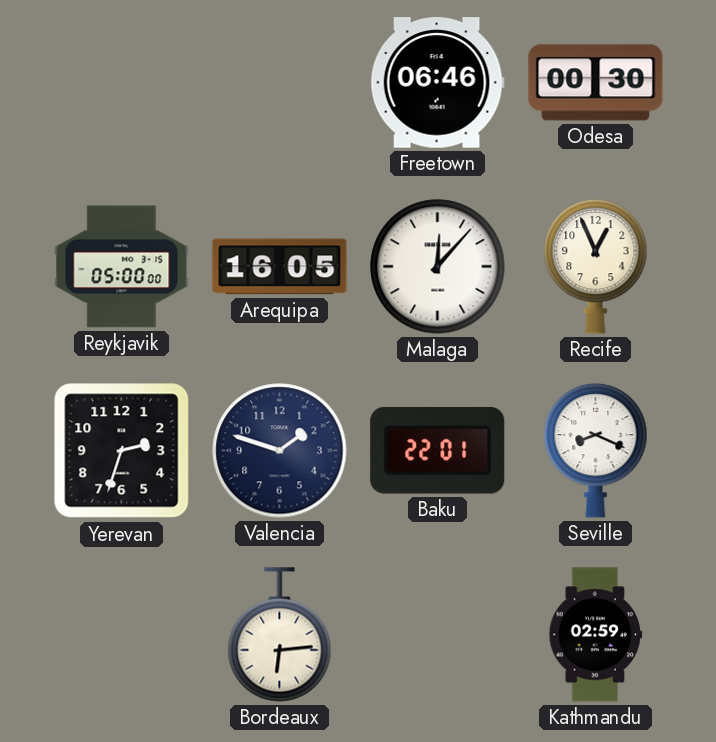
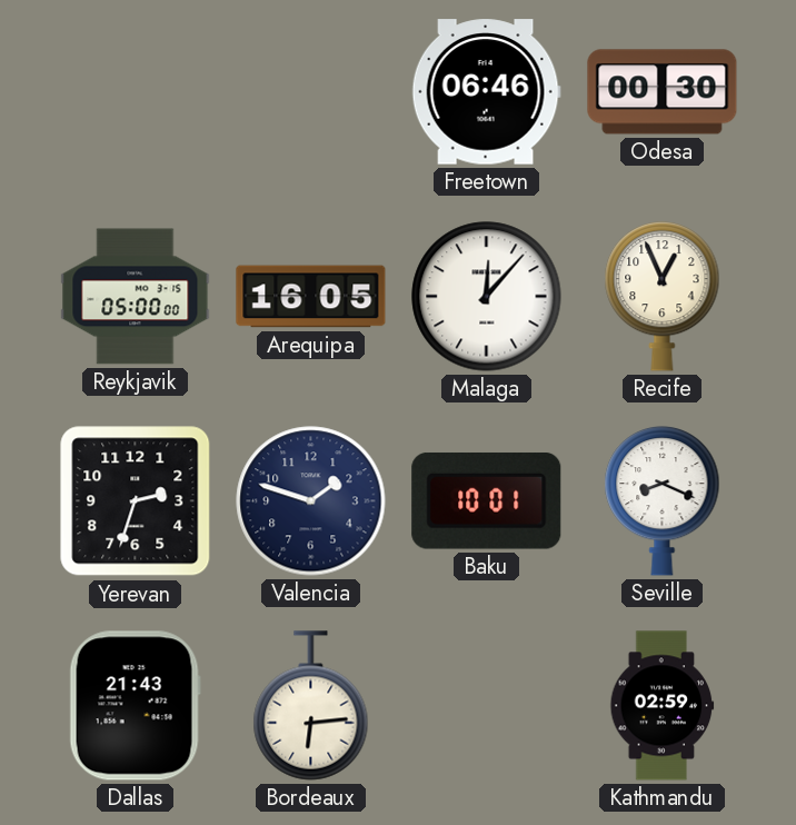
Baku: 22:01 -> 10:01 (487, 500)
Dallas: none -> 21:43 (135, 706)
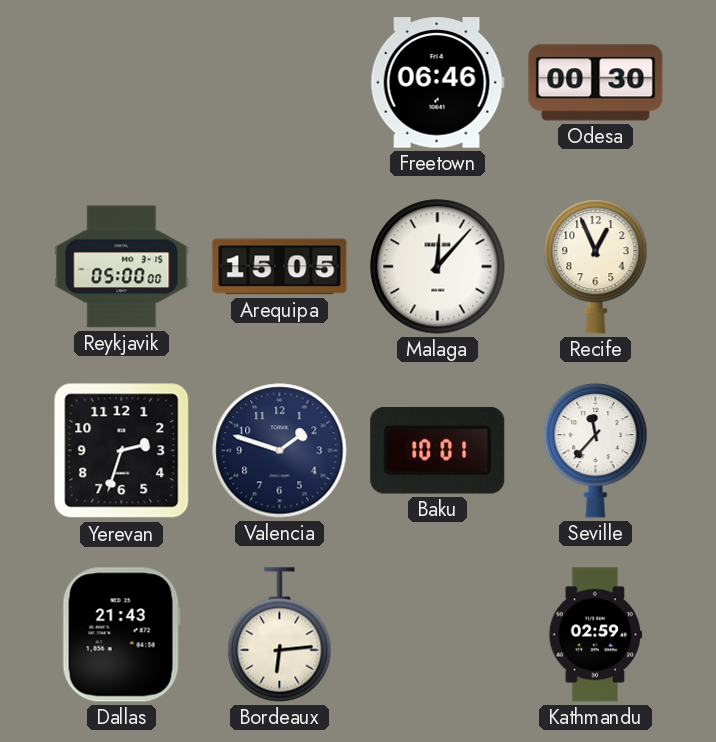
Arequipa: 16:05 -> 15:05 (280, 267)
Seville: 8:19 -> 11:37 (596, 451)
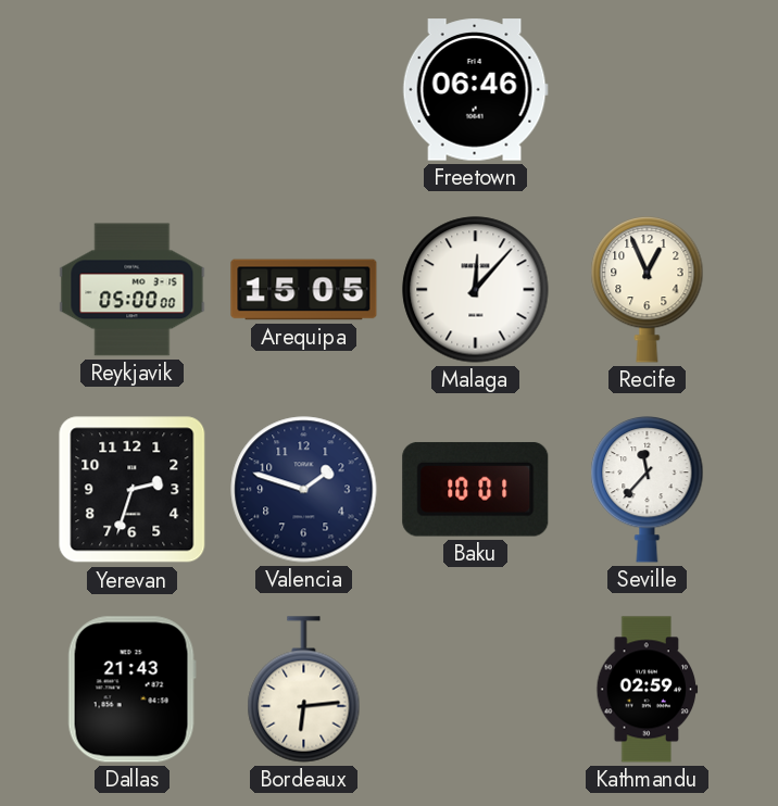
Odesa: 00:30 -> none (596, 83)
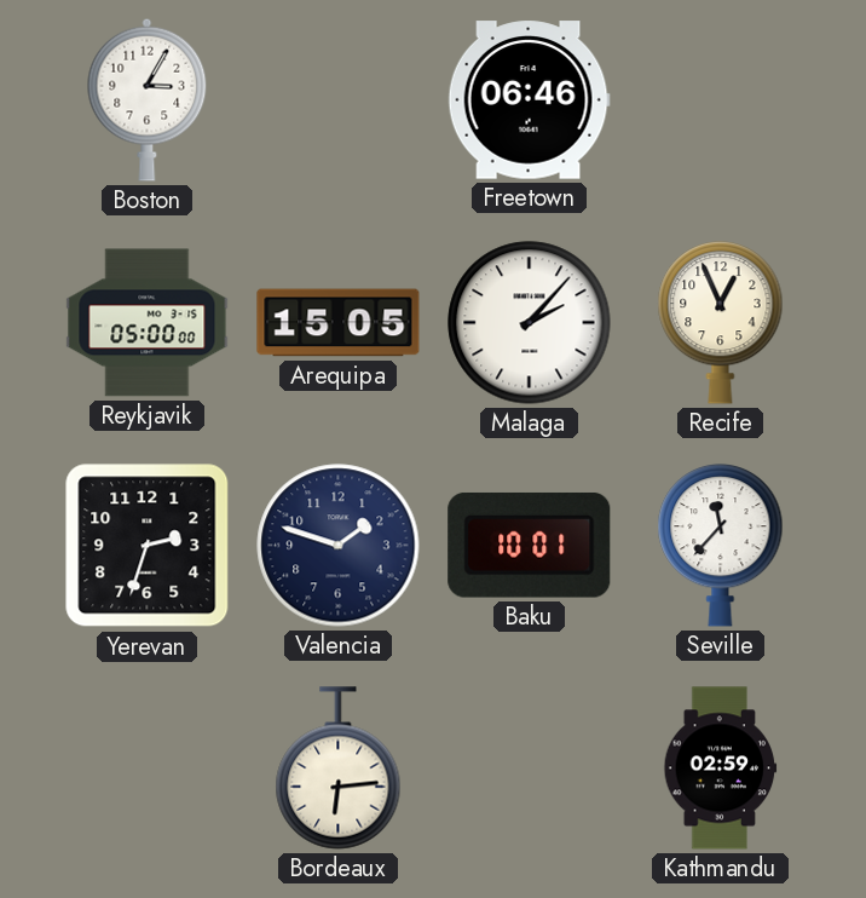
Boston: none -> 3:05 (148, 99)
Malaga: 12:07 -> 2:07 (530, 323)
Dallas: 21:43 -> none (131, 690)
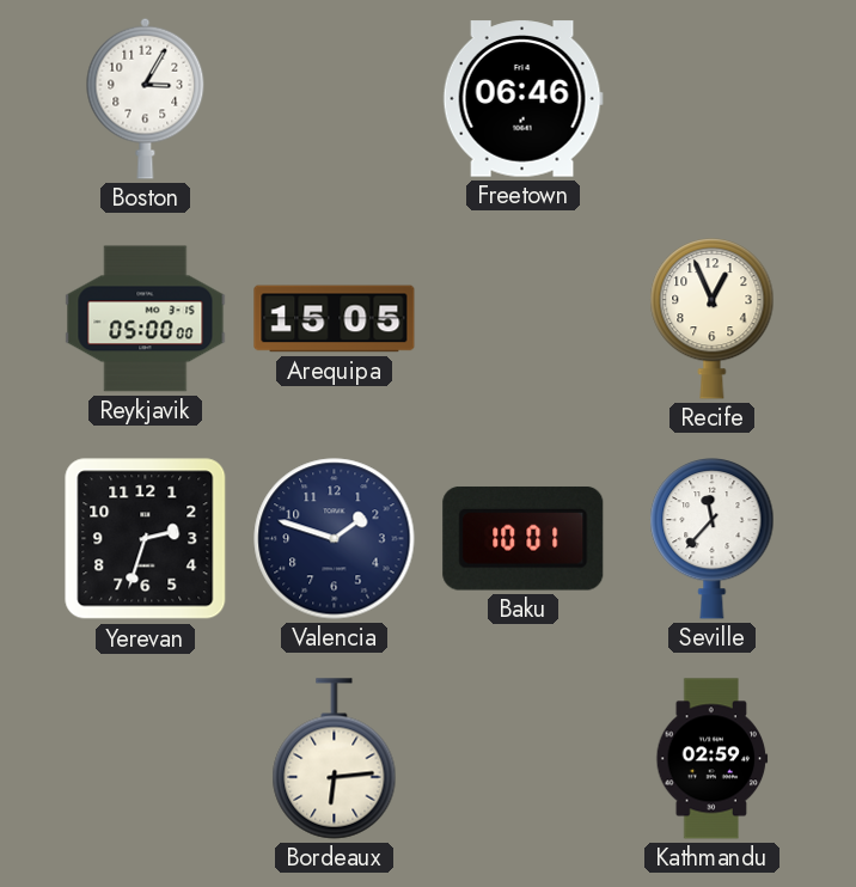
Malaga: 2:07 -> none (530, 323)
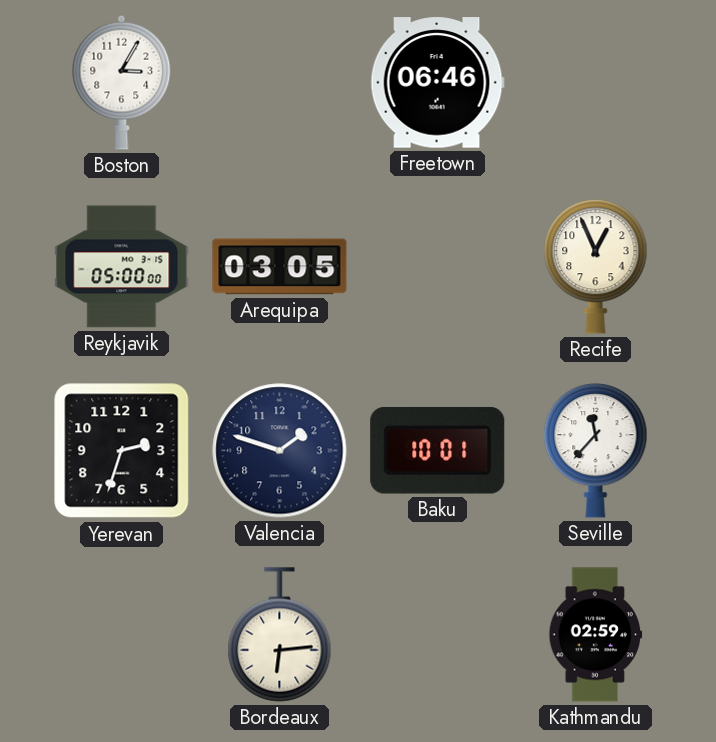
Arequipa: 15:05 -> 03:05 (280, 267)
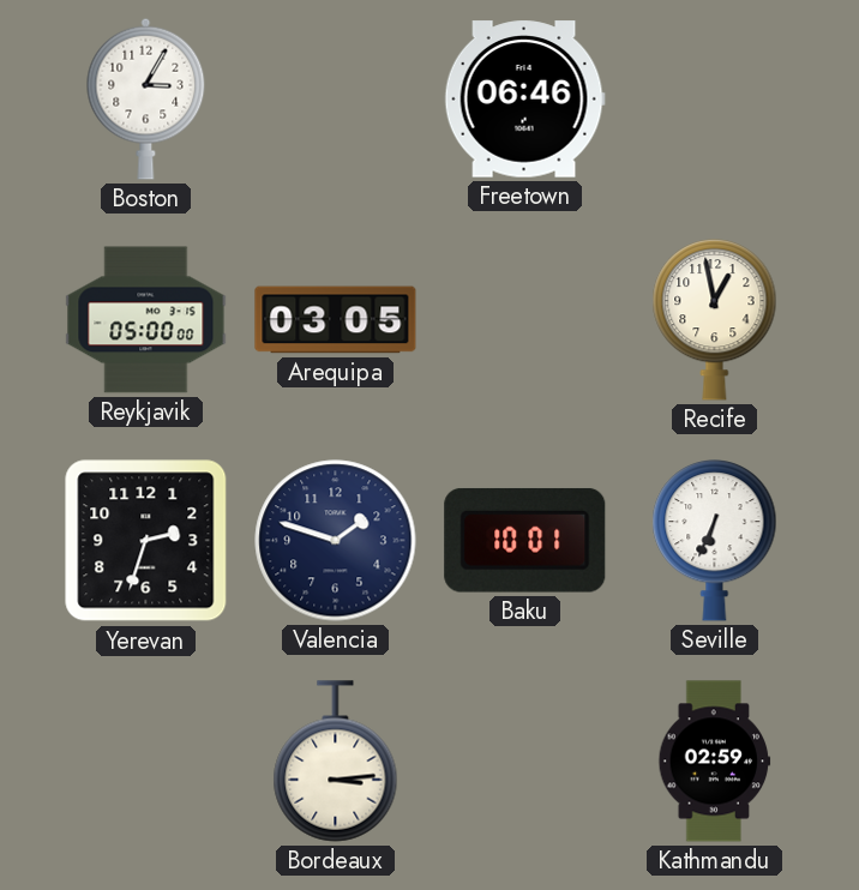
Recife: 12:56 -> 12:58 (715, 320)
Seville: 11:37 -> 6:34 (715, 541)
Bordeaux: 6:14 -> 3:14 (336, 762)
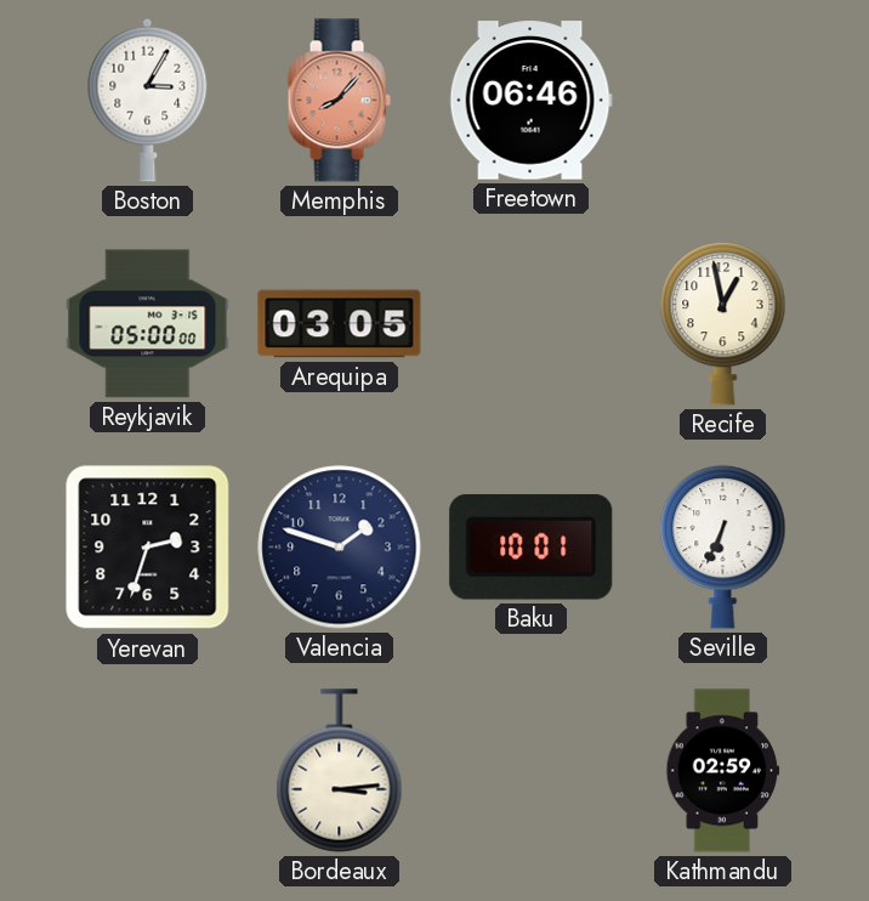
Memphis: none -> 8:07 (339, 101)
